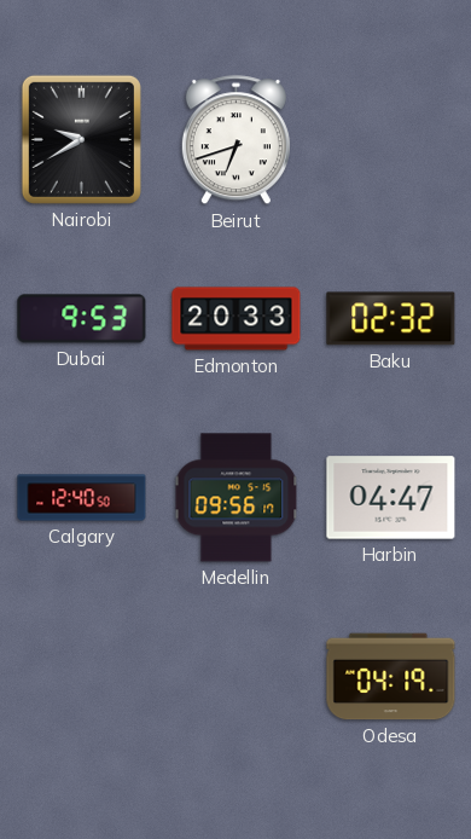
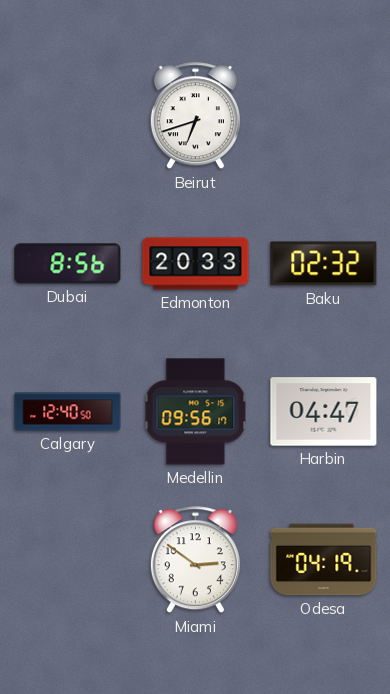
Nairobi: 9:40 -> none (81, 139)
Dubai: 9:53 -> 8:56 (68, 264)
Miami: none -> 2:51 (195, 560)
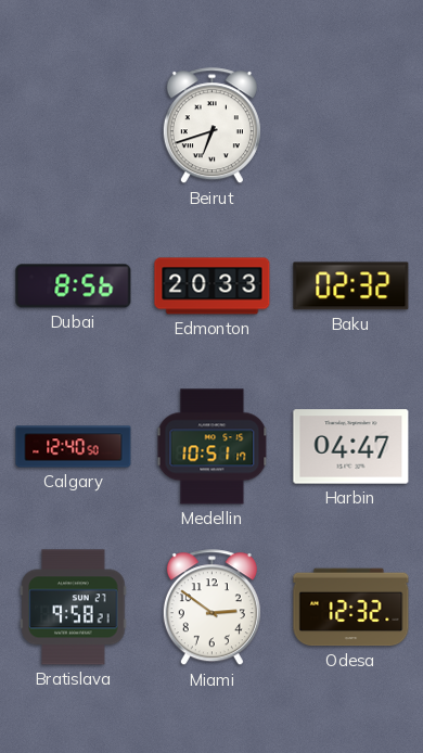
Medellin: 09:56 -> 10:51 (213, 447)
Bratislava: none -> 9:58 (74, 608)
Odesa: 04:19 -> 12:32 (351, 608)
